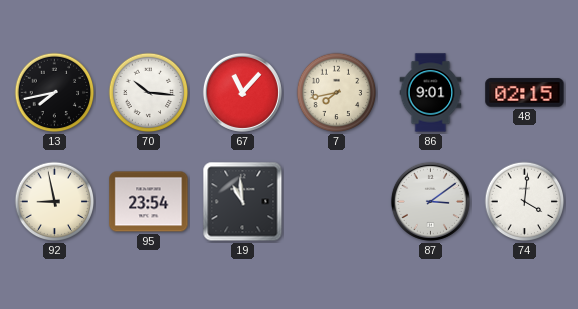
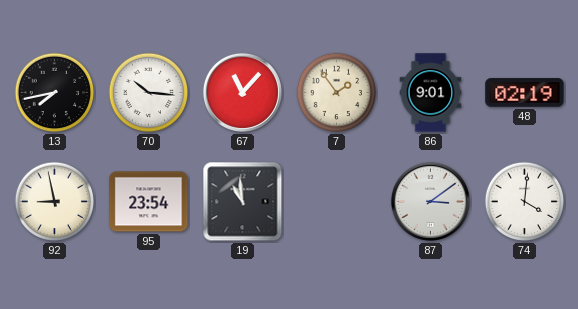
7: 7:43 -> 1:54 (337, 93)
48: 02:15 -> 02:19 (525, 93)
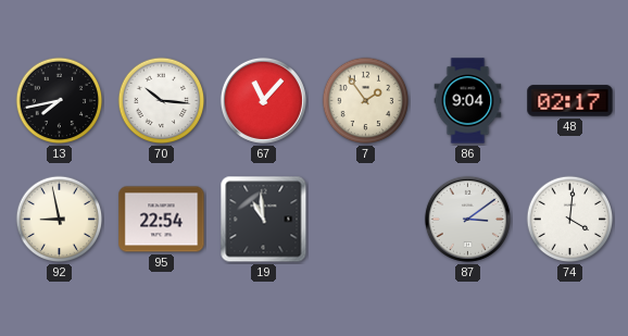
86: 9:01 -> 9:04 (468, 101)
48: 02:19 -> 02:17 (570, 101)
95: 23:54 -> 22:54 (162, 220)
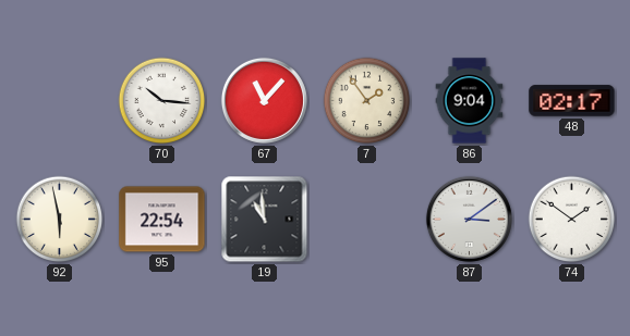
13: 7:43 -> none (60, 101)
92: 8:58 -> 5:58 (60, 220)
74: 4:01 -> 1:51 (572, 220)
